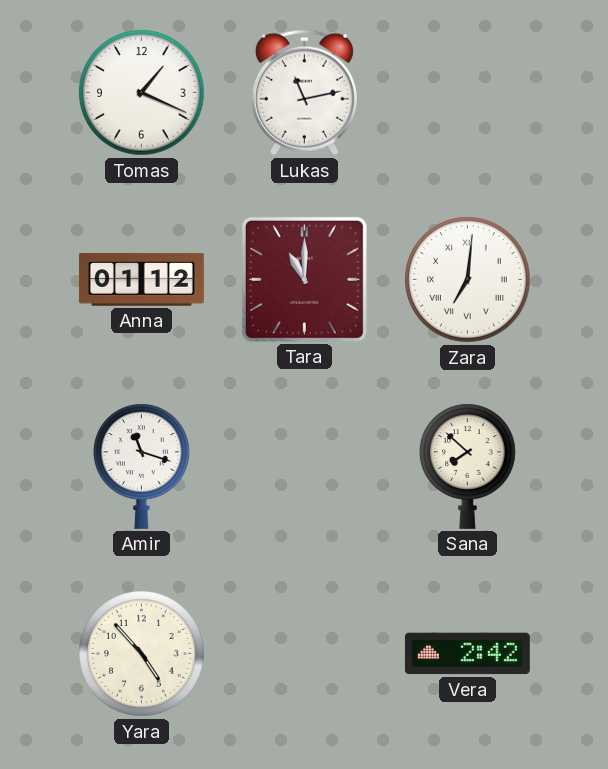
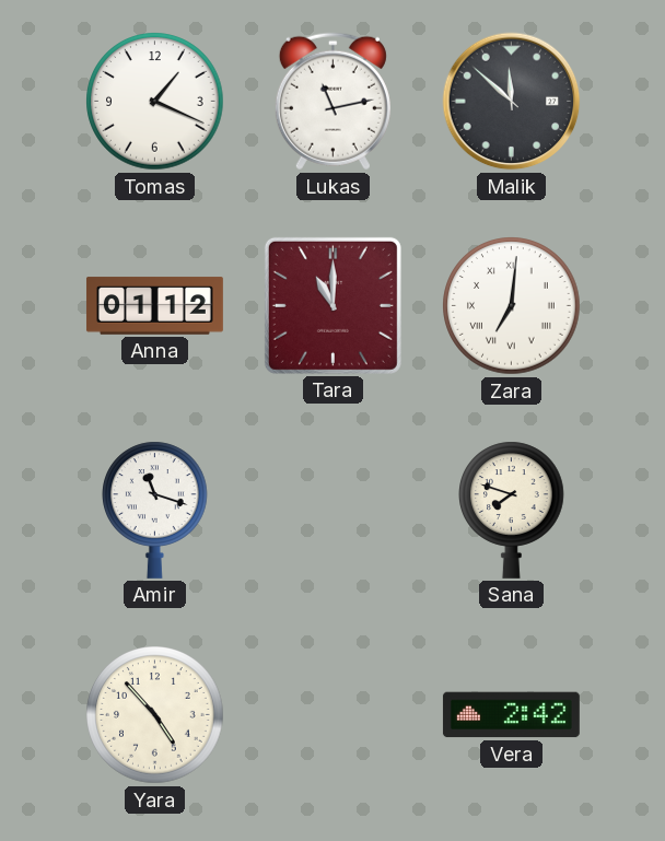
Malik: none -> 11:52 (512, 102)
Sana: 7:52 -> 7:48 (512, 510)
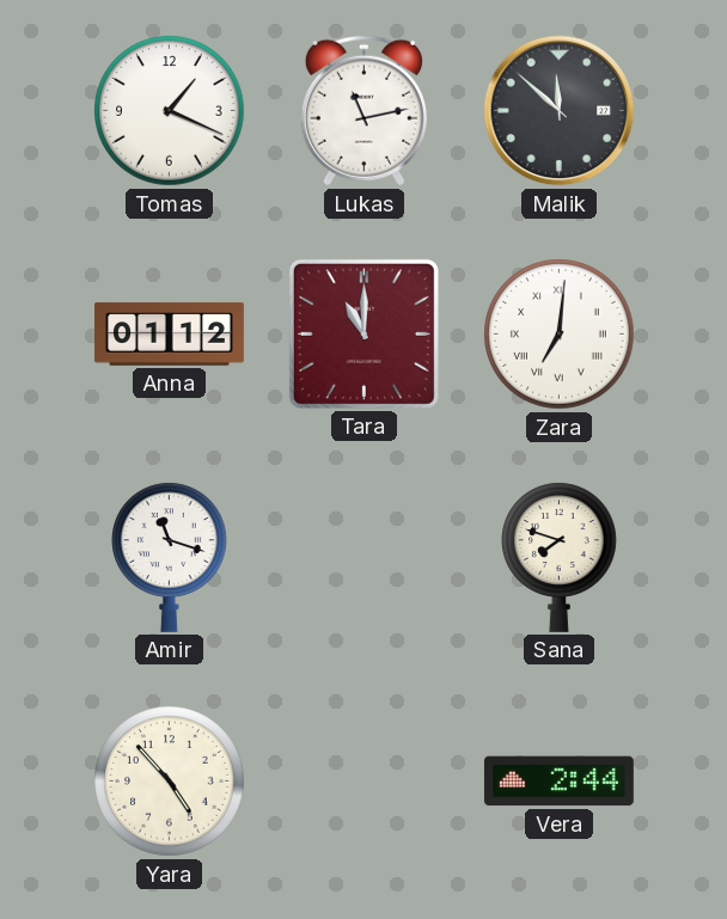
Vera: 2:42 -> 2:44 (558, 782)
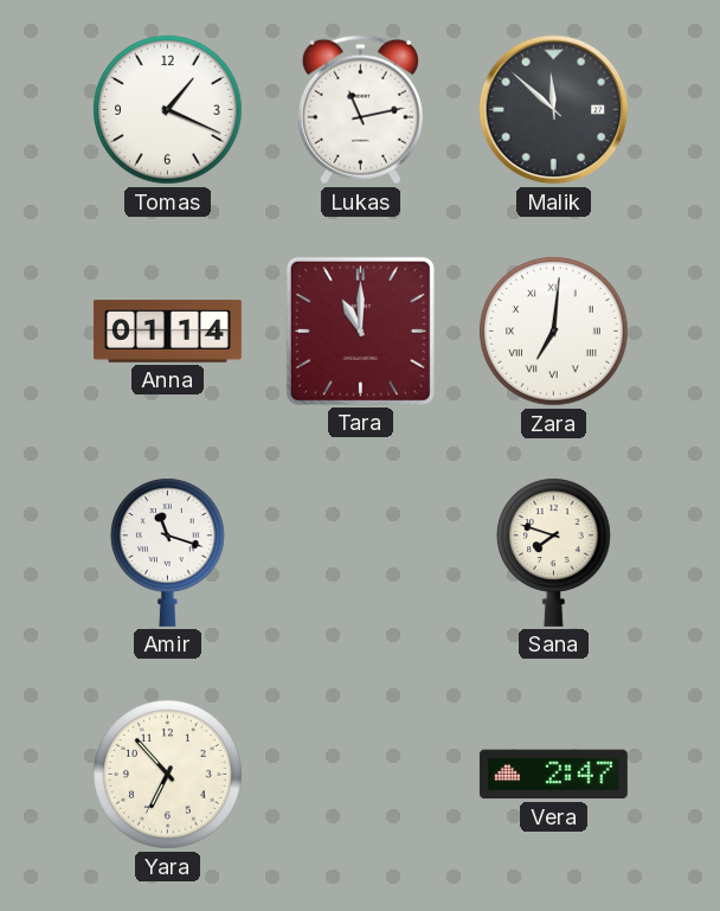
Anna: 01:12 -> 01:14 (167, 332)
Yara: 4:53 -> 6:53 (168, 775)
Vera: 2:44 -> 2:47 (553, 775)
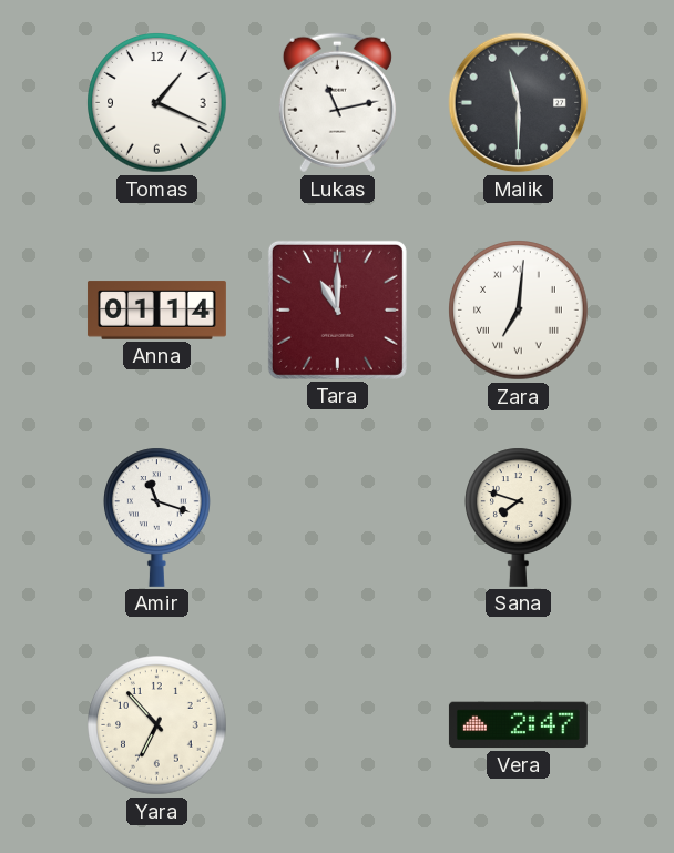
Malik: 11:52 -> 11:30 (519, 103)
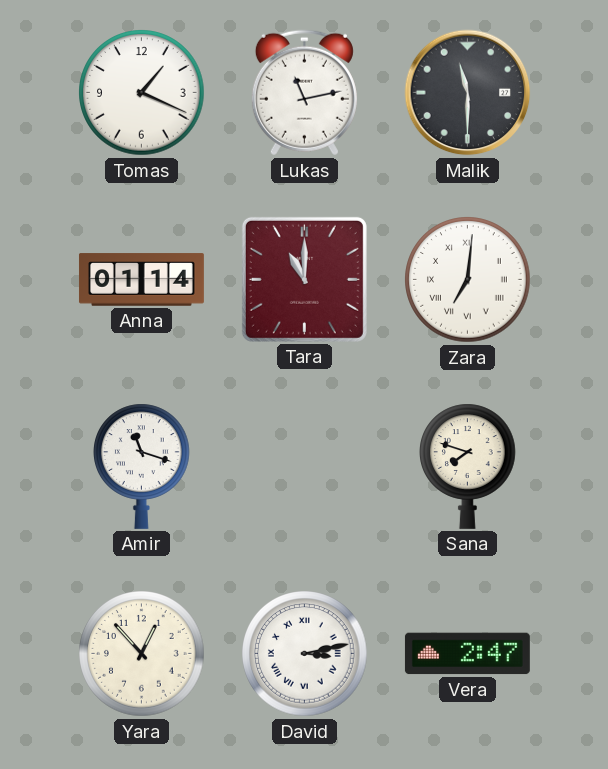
Yara: 6:53 -> 12:53 (142, 654)
David: none -> 3:13 (305, 654)
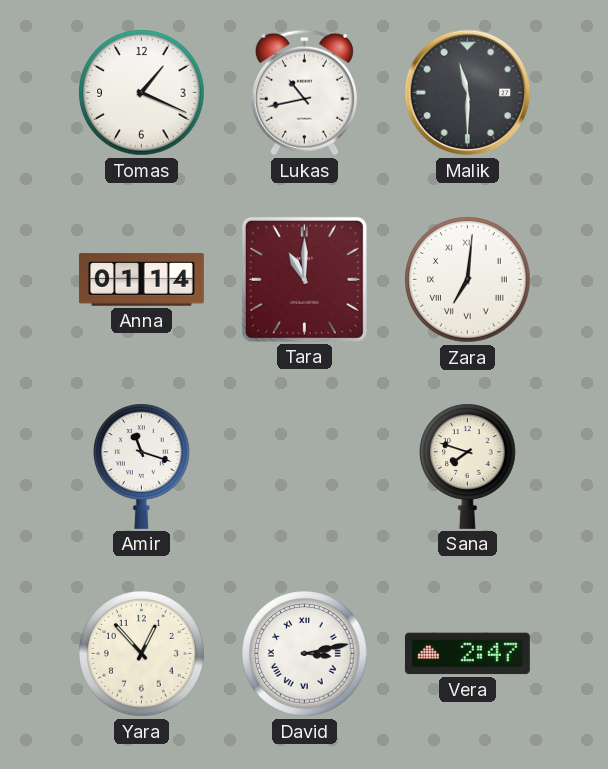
Lukas: 11:13 -> 10:43 (304, 93)
